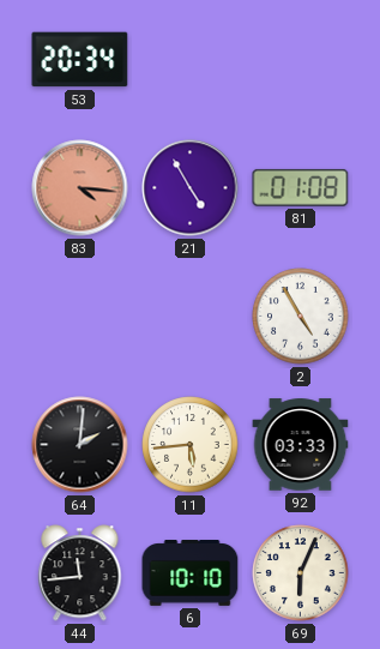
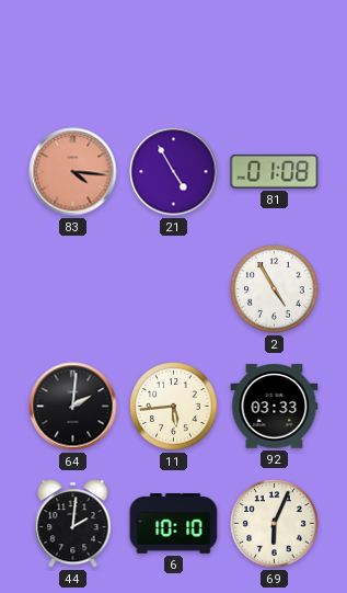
53: 20:34 -> none (80, 60)
44: 11:44 -> 2:01 (73, 524)
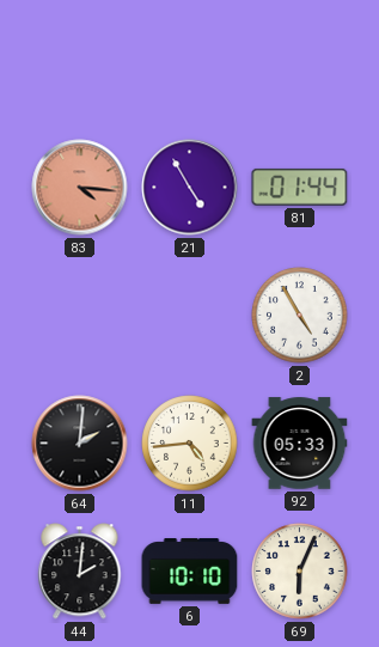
81: 01:08 -> 01:44 (300, 187)
11: 5:44 -> 4:44 (190, 444)
92: 03:33 -> 05:33 (300, 444)
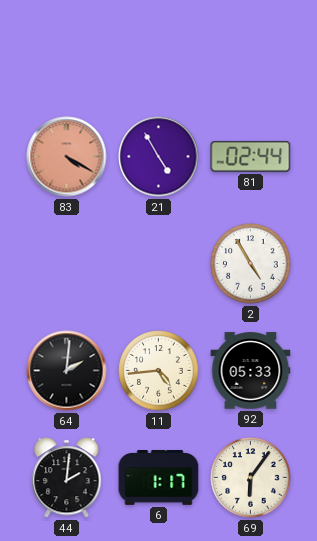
83: 4:16 -> 4:20 (67, 157)
81: 01:44 -> 02:44 (251, 156)
6: 10:10 -> 1:17 (159, 478)
69: 6:04 -> 6:06 (251, 478)
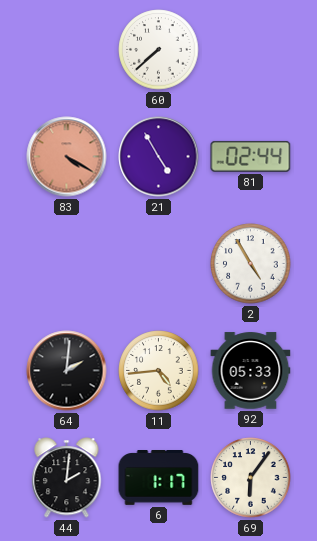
60: none -> 7:38 (159, 50)
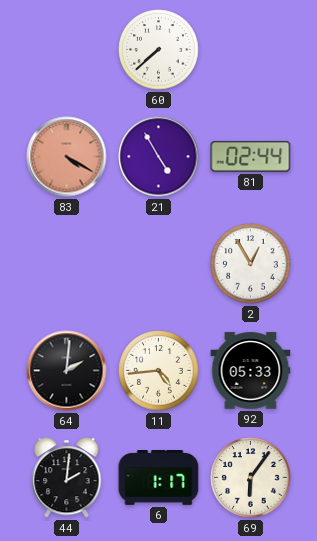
2: 4:55 -> 12:55 (251, 264)
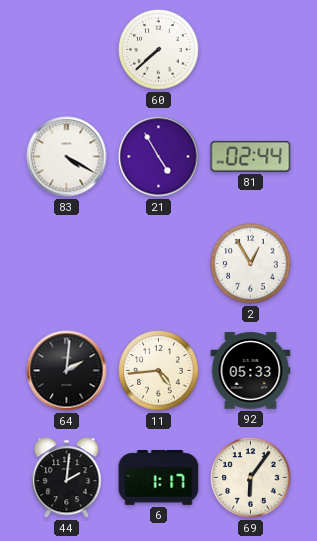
83 dial: salmon -> white (67, 157)
